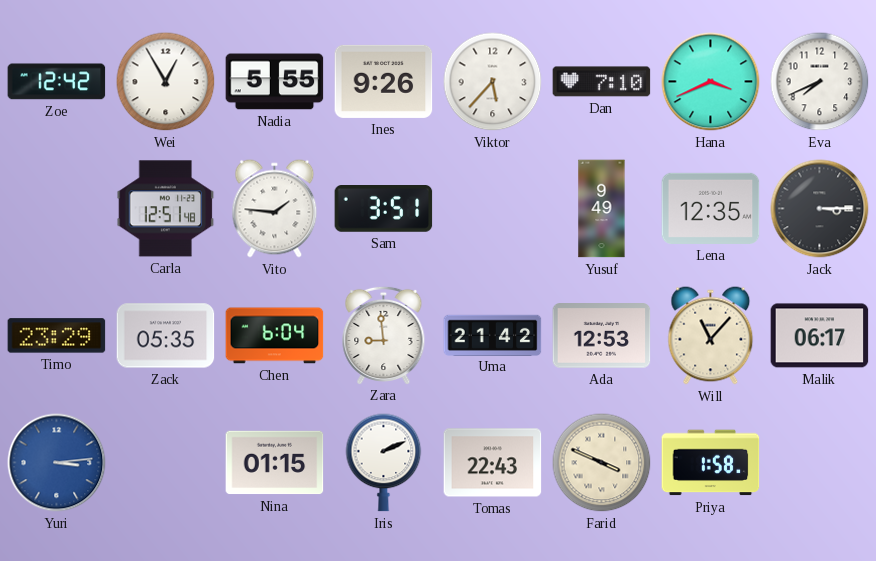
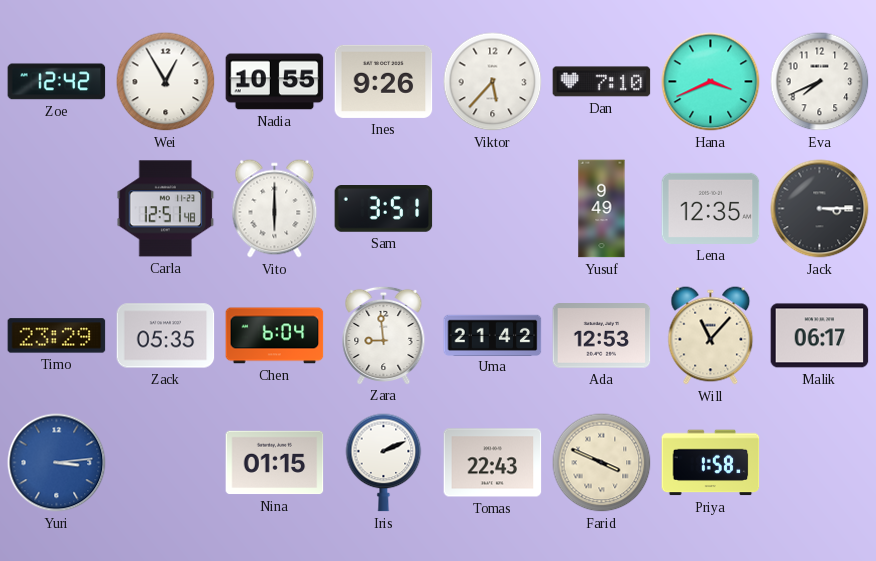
Nadia: 5:55 -> 10:55 (275, 82)
Vito: 1:46 -> 6:00 (275, 209)
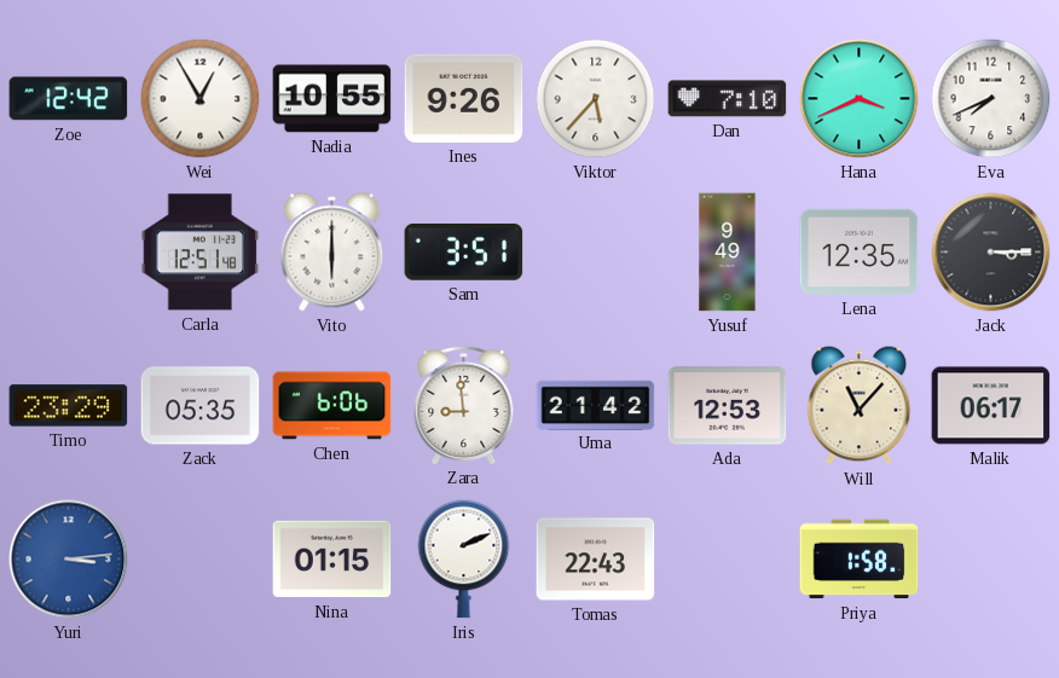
Chen: 6:04 -> 6:06 (332, 406)
Farid: 3:49 -> none (602, 463)
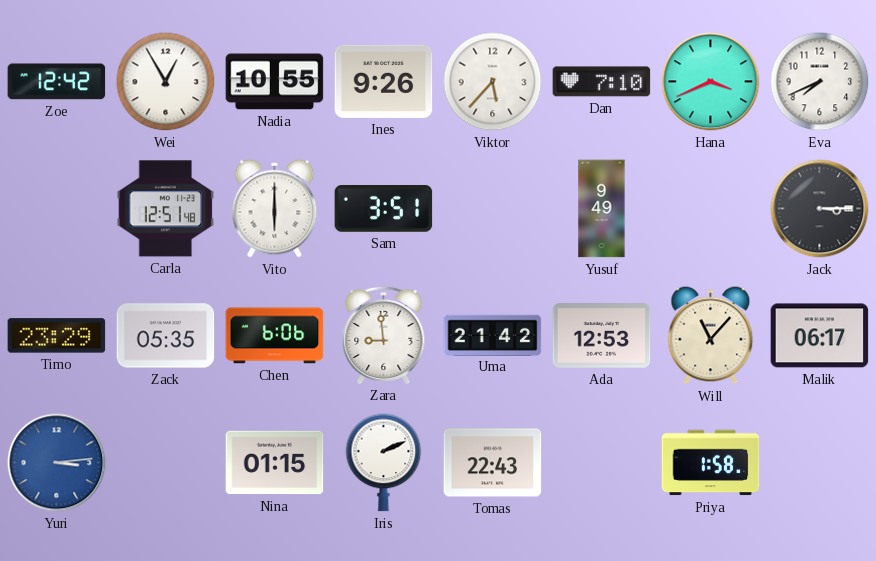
Lena: 12:35 -> none (860, 251)
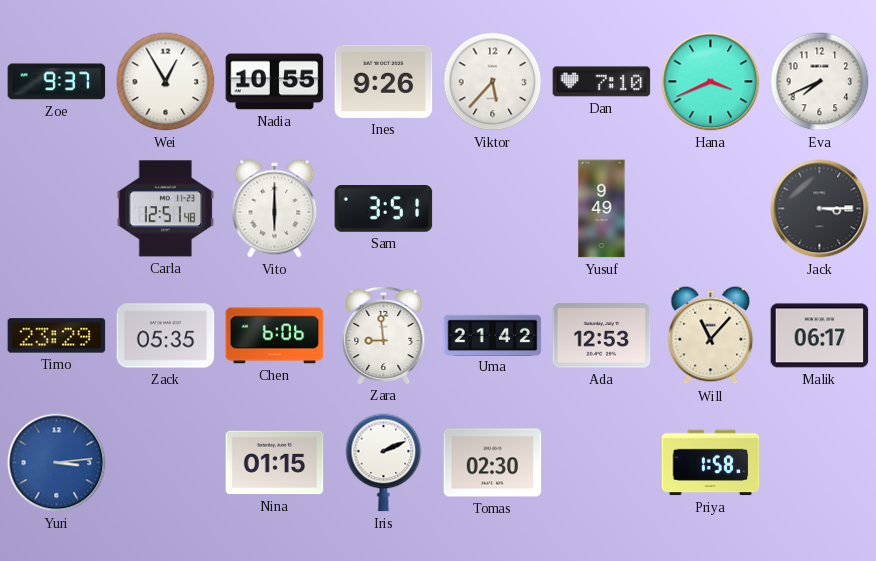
Zoe: 12:42 -> 9:37 (57, 82)
Tomas: 22:43 -> 02:30 (493, 463)
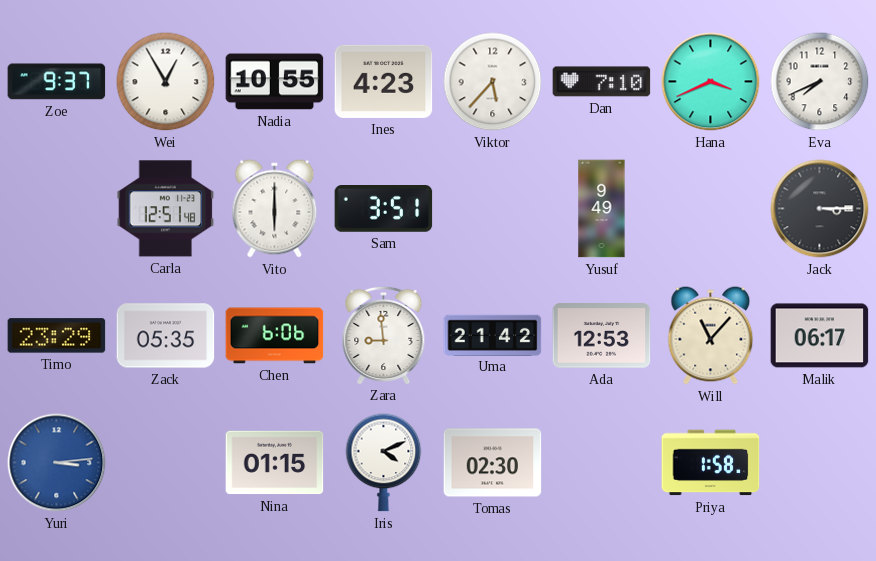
Ines: 9:26 -> 4:23 (384, 81)
Iris: 2:11 -> 4:11 (384, 463)
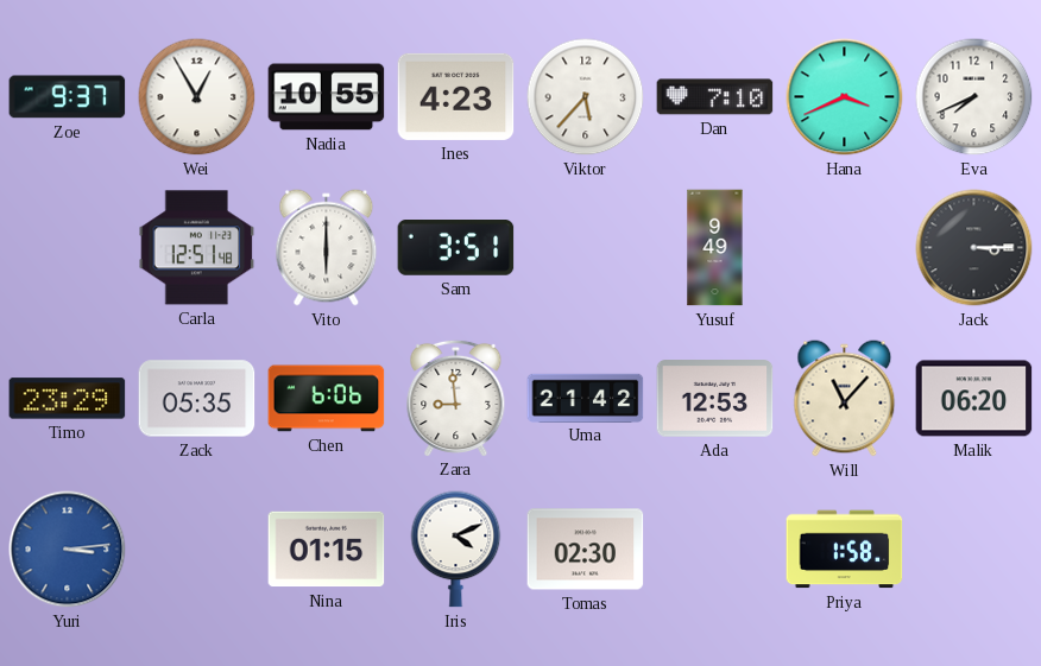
Malik: 06:17 -> 06:20 (974, 399)
